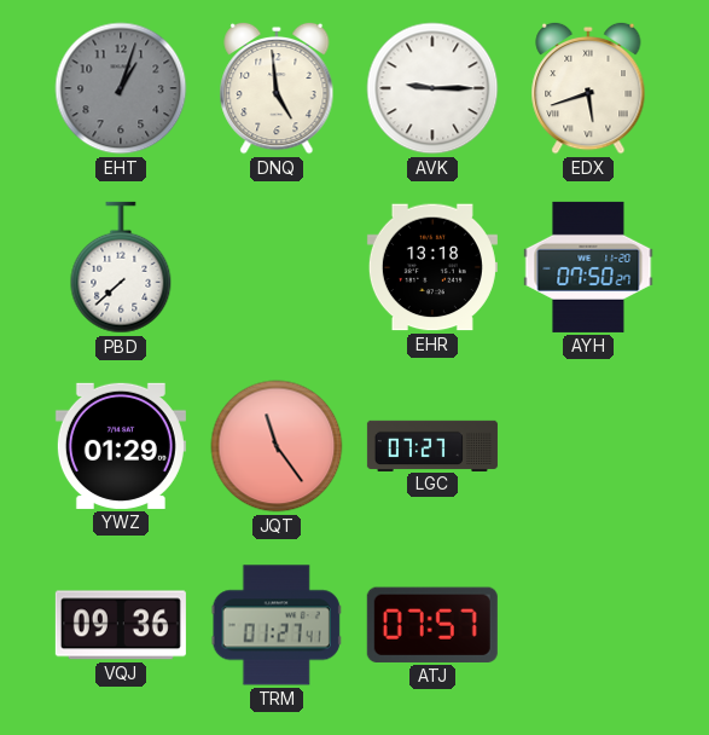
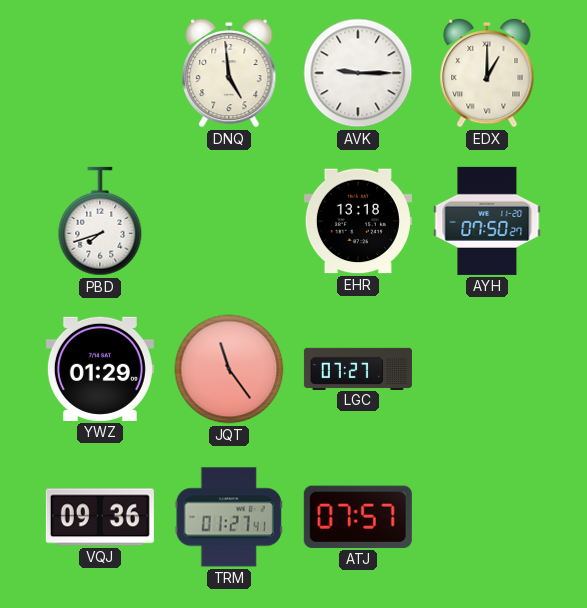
EHT: 1:03 -> none (121, 88)
EDX: 5:42 -> 1:00 (487, 73)
PBD: 7:38 -> 7:42 (100, 221)
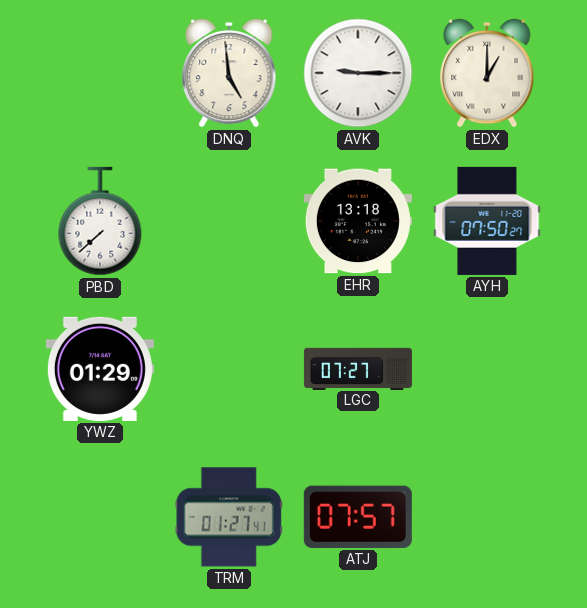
PBD: 7:42 -> 7:38 (100, 221)
JQT: 11:24 -> none (229, 369)
VQJ: 09:36 -> none (100, 517)
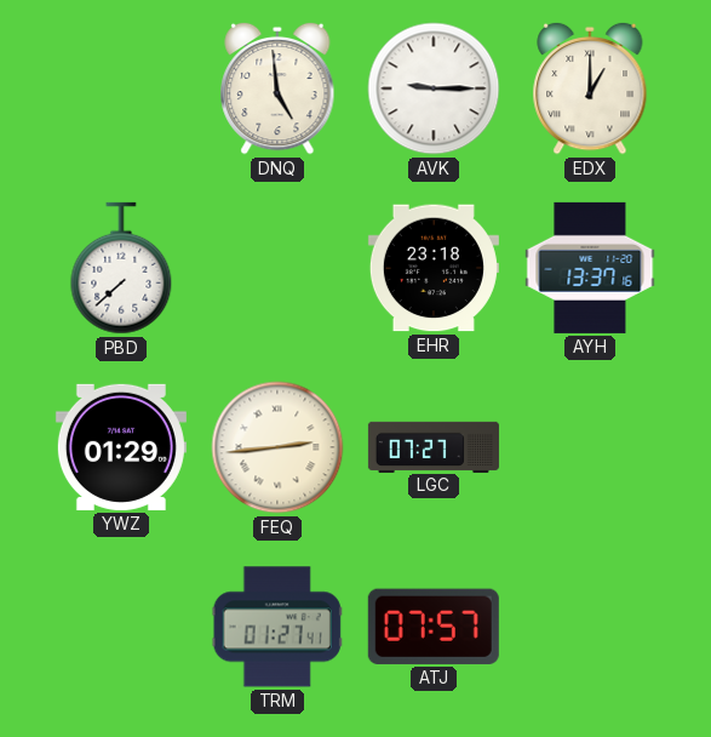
EHR: 13:18 -> 23:18 (434, 268)
AYH: 07:50 -> 13:37 (590, 268)
FEQ: none -> 2:44 (277, 447)
